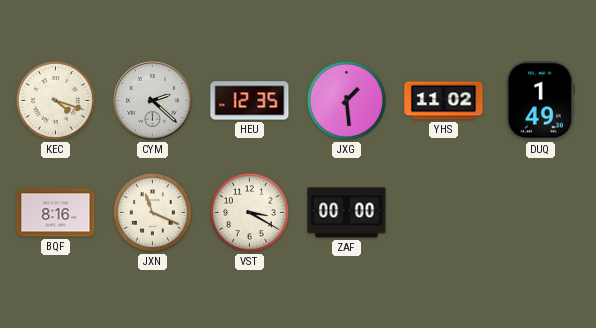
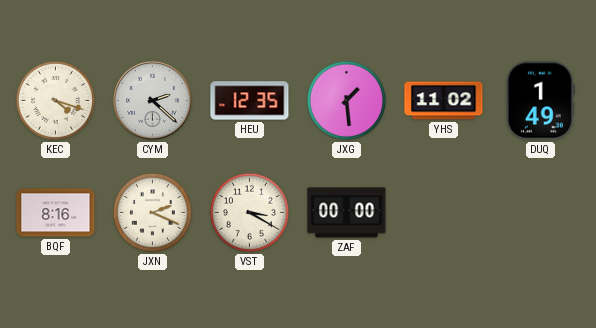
JXN: 11:19 -> 2:19 (152, 212)
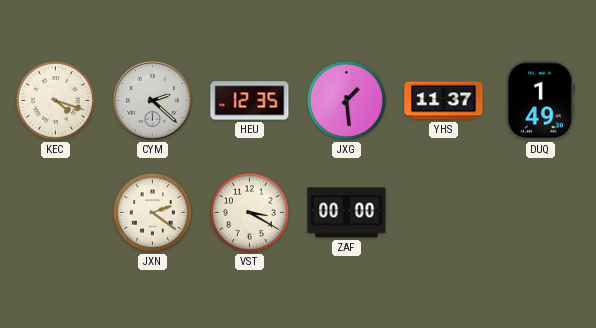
YHS: 11:02 -> 11:37 (444, 101)
BQF: 8:16 -> none (56, 213)
JXN: 2:19 -> 2:21 (152, 212)
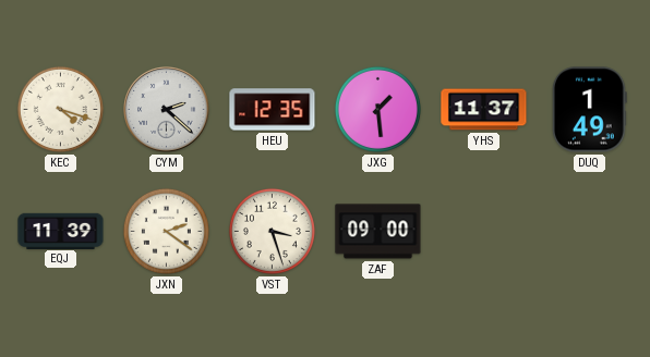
EQJ: none -> 11:39 (61, 231)
VST: 3:20 -> 3:27 (272, 231)
ZAF: 00:00 -> 09:00 (378, 232)
